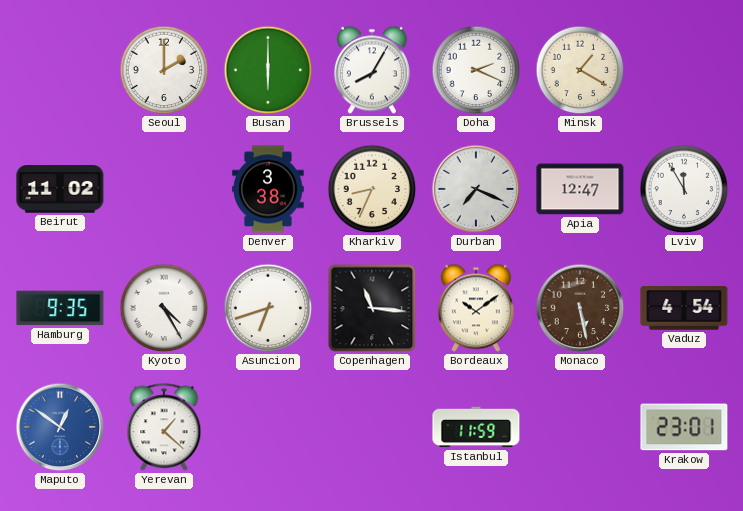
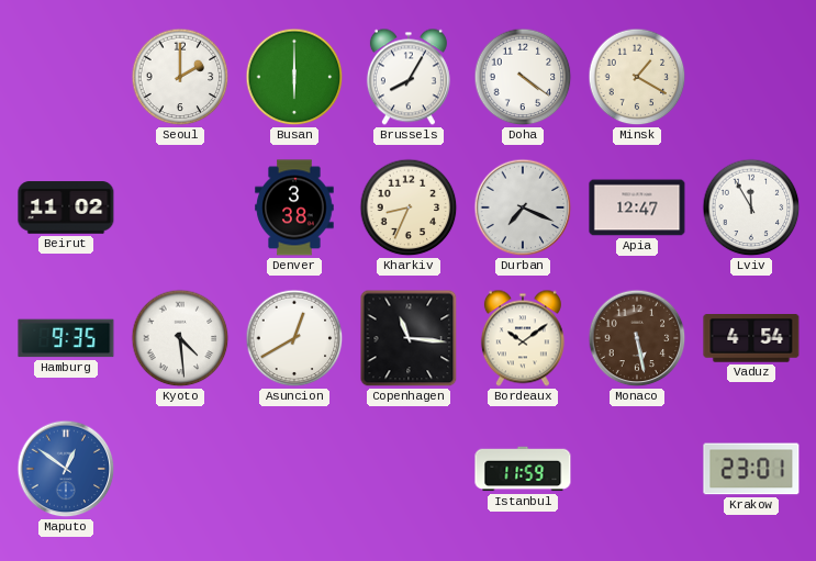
Doha: 2:19 -> 4:21 (523, 77)
Kyoto: 4:25 -> 4:29 (180, 338)
Asuncion: 6:42 -> 12:40 (294, 338)
Yerevan: 1:22 -> none (164, 428)
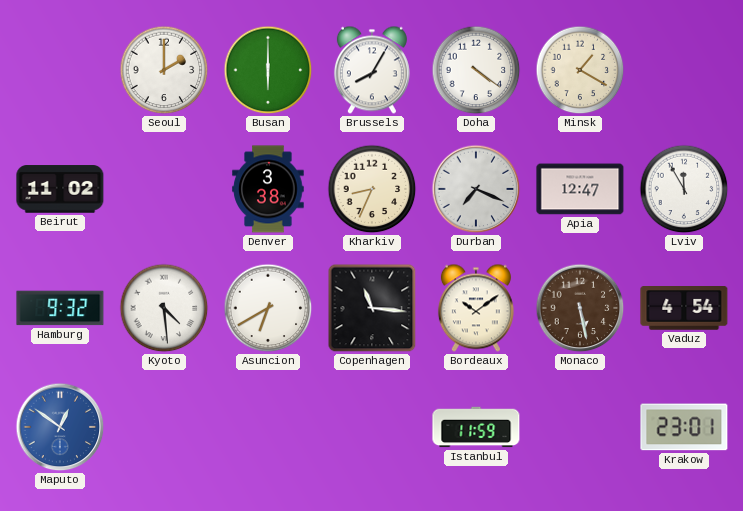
Hamburg: 9:35 -> 9:32 (60, 308)
Asuncion: 12:40 -> 6:40 (268, 308)
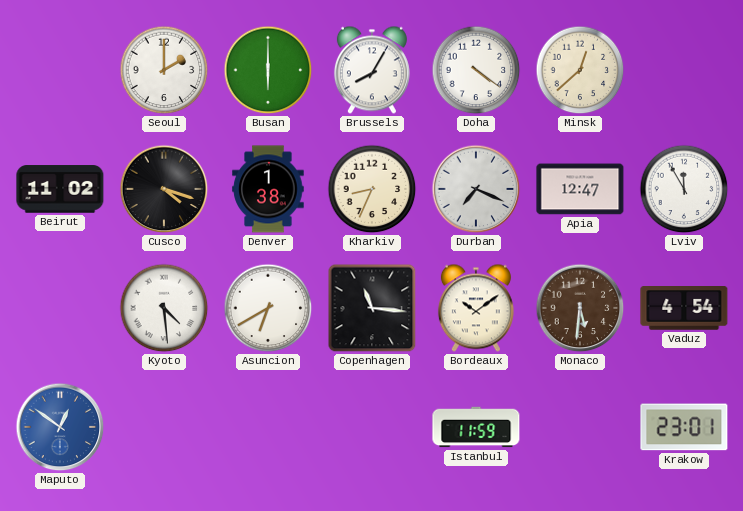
Minsk: 1:20 -> 12:38 (580, 70)
Cusco: none -> 4:18 (164, 189)
Denver: 3:38 -> 1:38 (268, 189)
Hamburg: 9:32 -> none (60, 308)
Monaco: 5:28 -> 5:31 (580, 308)
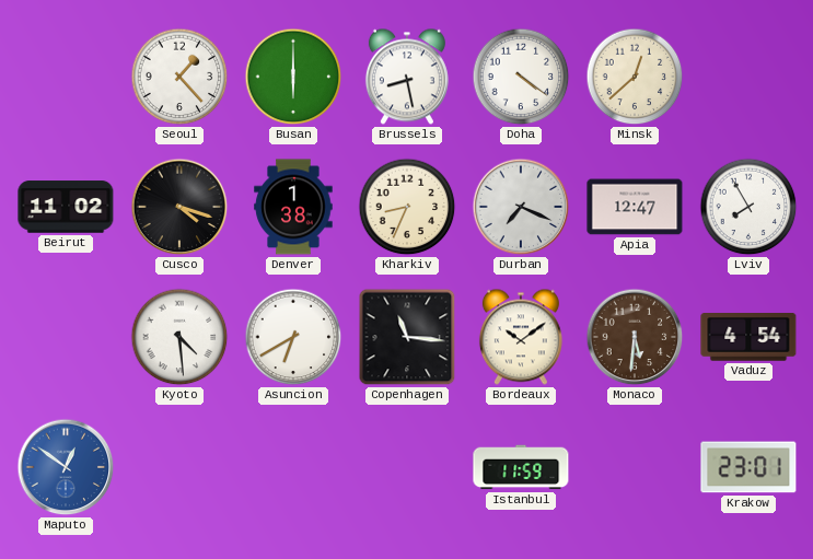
Seoul: 2:00 -> 1:23 (179, 77)
Brussels: 8:05 -> 8:28 (407, 77)
Lviv: 11:55 -> 7:55 (748, 207)
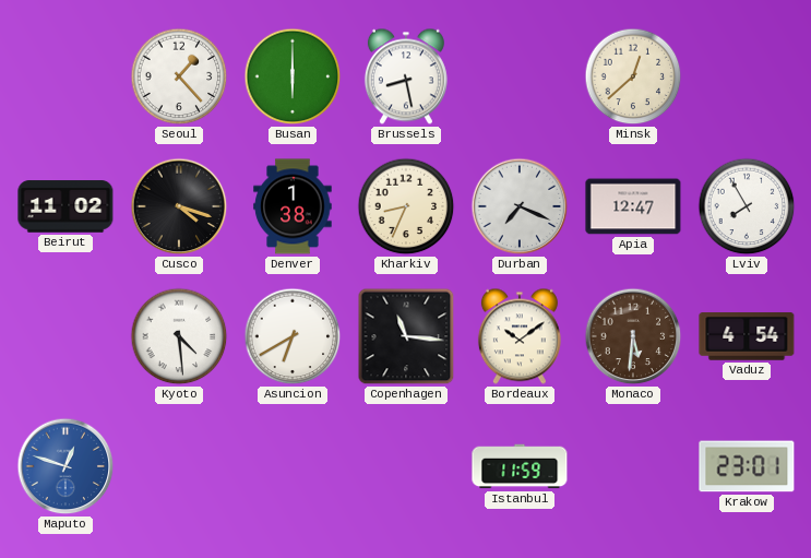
Doha: 4:21 -> none (521, 77)
Maputo: 12:51 -> 12:48 (65, 466)
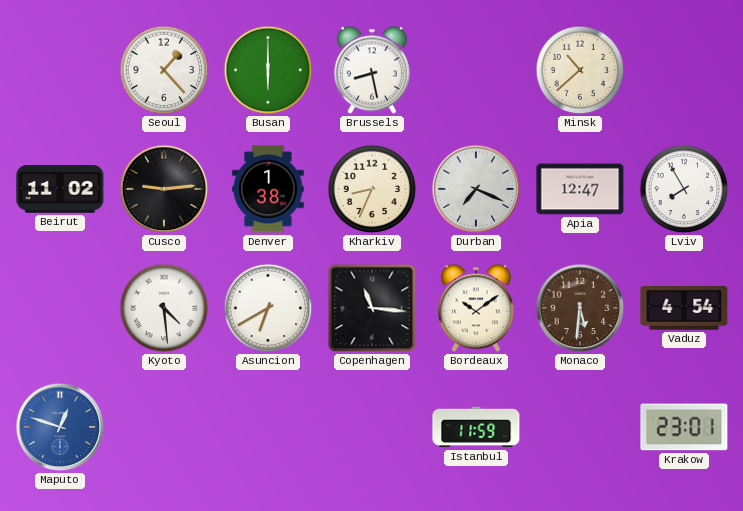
Minsk: 12:38 -> 10:38 (580, 70)
Cusco: 4:18 -> 9:14 (164, 189)
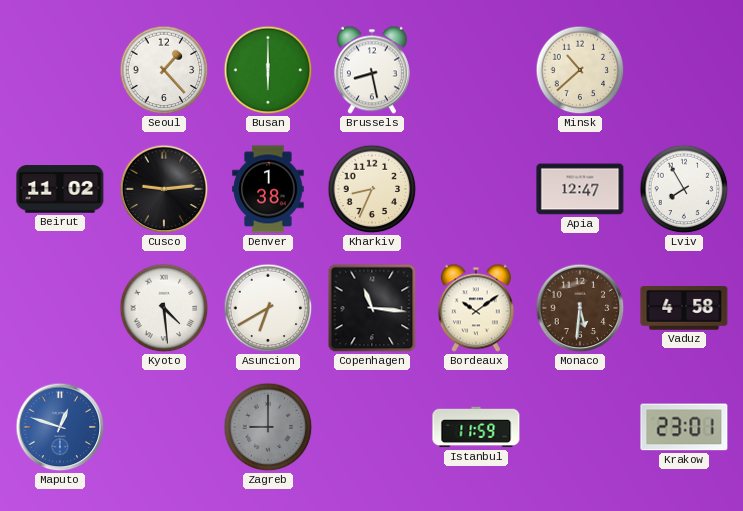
Durban: 7:19 -> none (476, 189)
Vaduz: 4:54 -> 4:58 (684, 309)
Zagreb: none -> 9:00 (268, 427)
